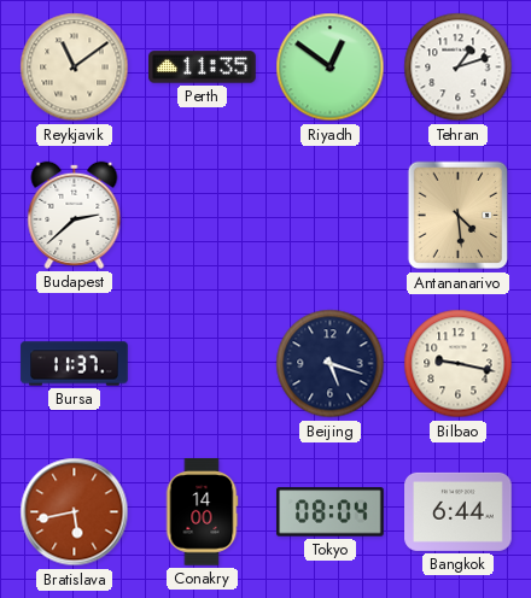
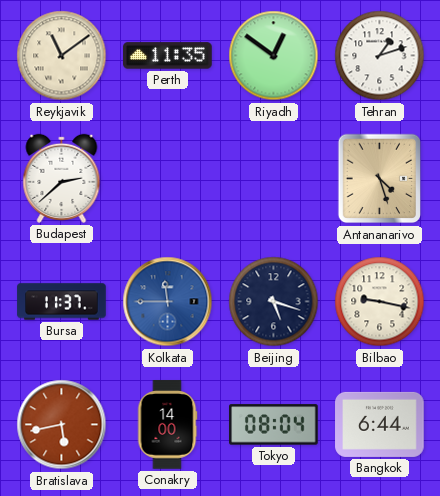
Antananarivo: 4:29 -> 4:27 (380, 179)
Kolkata: none -> 11:45 (168, 302)
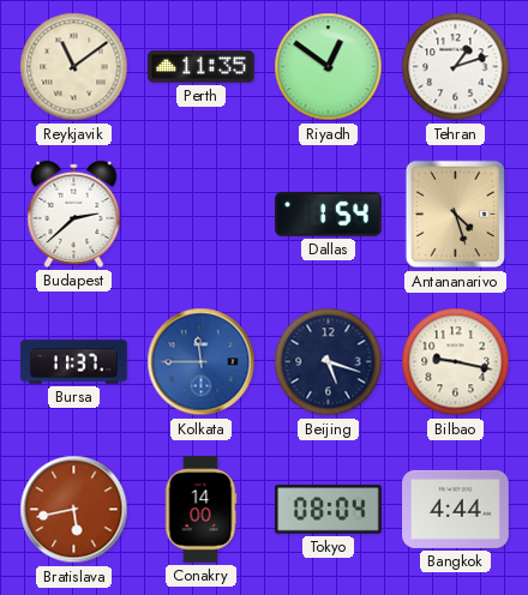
Dallas: none -> 1:54 (329, 215)
Bangkok: 6:44 -> 4:44 (456, 509)
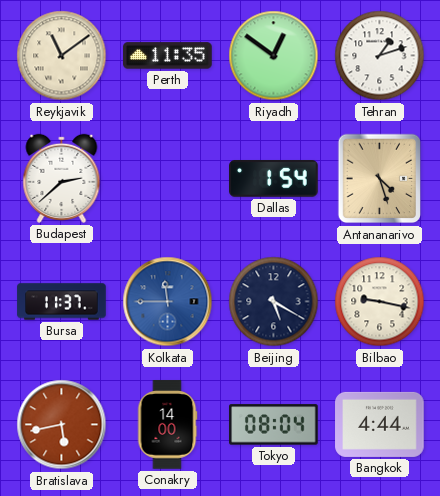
Beijing: 5:18 -> 5:20 (274, 302)
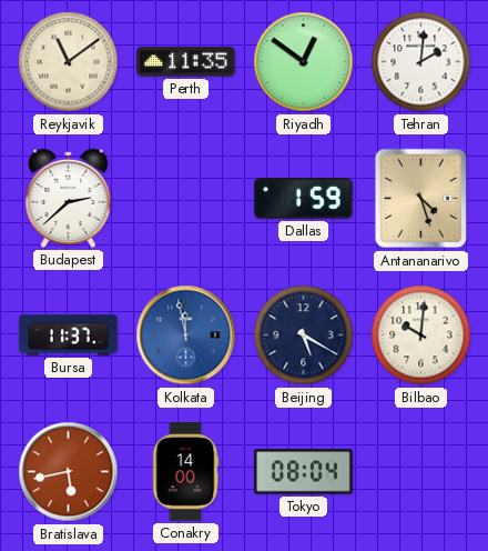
Tehran: 1:12 -> 2:01 (421, 62)
Dallas: 1:54 -> 1:59 (304, 199)
Kolkata: 11:45 -> 11:58 (186, 335)
Bilbao: 9:17 -> 10:01 (421, 335)
Bangkok: 4:44 -> none (380, 424)
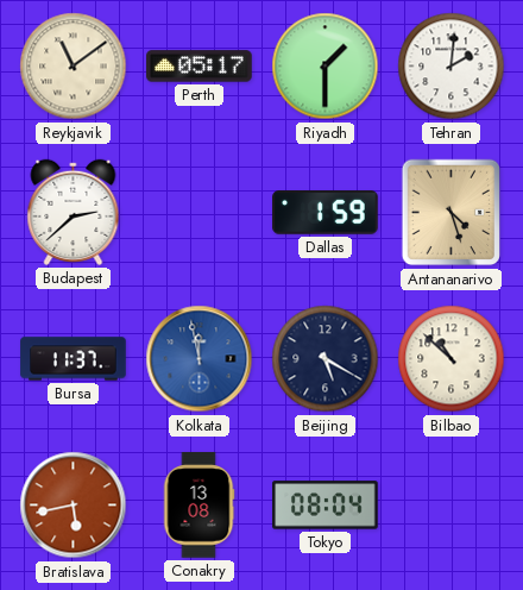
Perth: 11:35 -> 05:17 (200, 67)
Riyadh: 12:51 -> 1:30 (326, 67)
Bilbao: 10:01 -> 10:52 (452, 359)
Conakry: 14:00 -> 13:08 (199, 506)
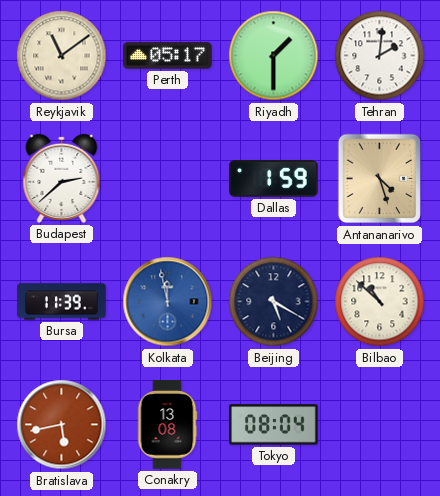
Bursa: 11:37 -> 11:39 (62, 302)
